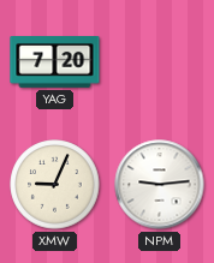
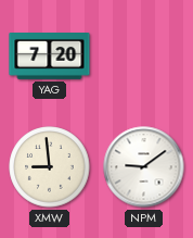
XMW: 9:04 -> 8:59 (50, 167)
NPM: 9:14 -> 9:09 (144, 167)
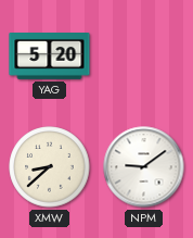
YAG: 7:20 -> 5:20 (50, 57)
XMW: 8:59 -> 8:38 (50, 167)
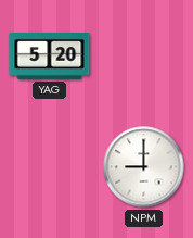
XMW: 8:38 -> none (50, 167)
NPM: 9:09 -> 9:00 (144, 167)
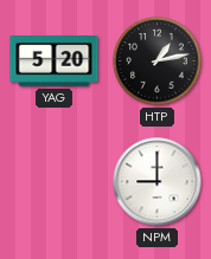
HTP: none -> 1:13 (158, 61)
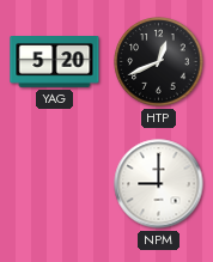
HTP: 1:13 -> 12:41 (159, 62)
